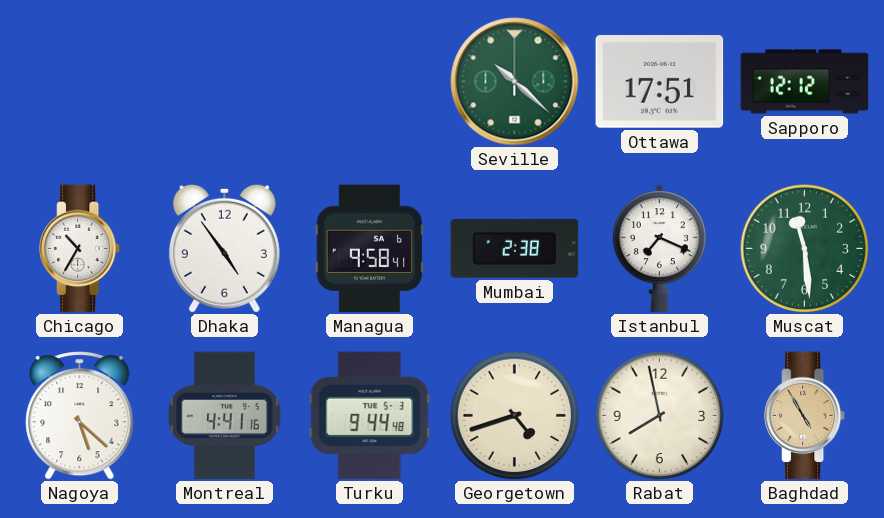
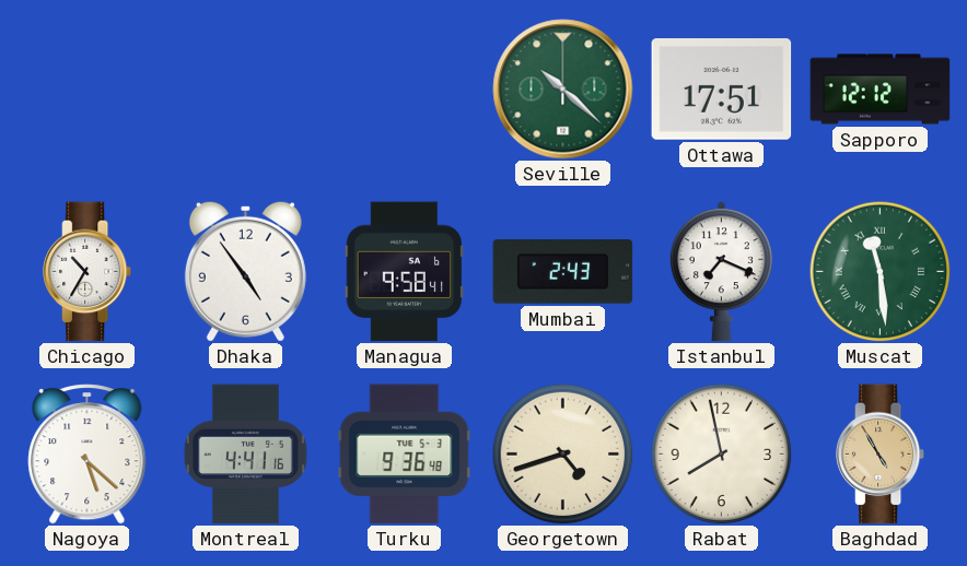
Mumbai: 2:38 -> 2:43 (563, 272)
Muscat numerals: Arabic -> Roman (879, 271)
Turku: 9:44 -> 9:36 (405, 455)
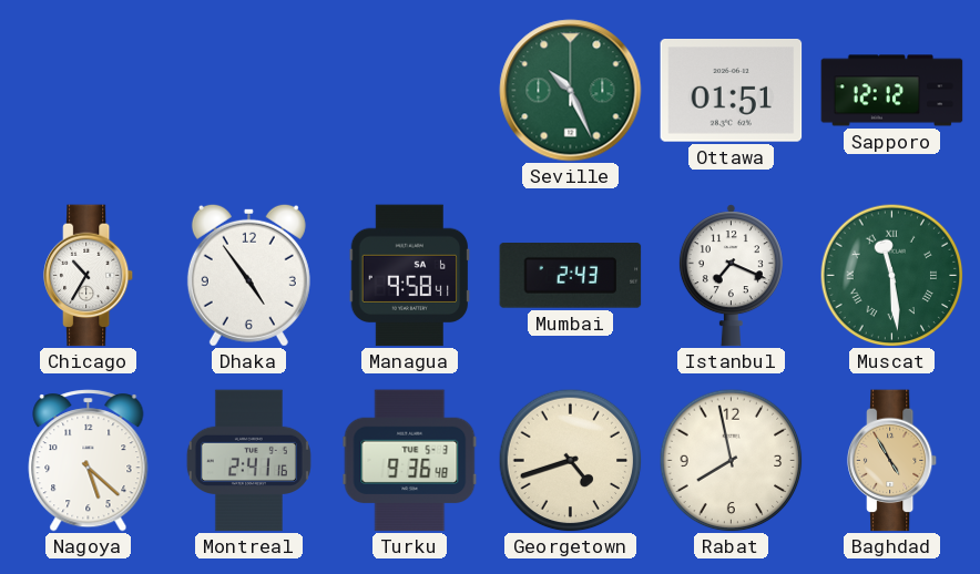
Seville: 10:22 -> 10:26 (571, 91)
Ottawa: 17:51 -> 01:51 (732, 91)
Montreal: 4:41 -> 2:41 (248, 461)
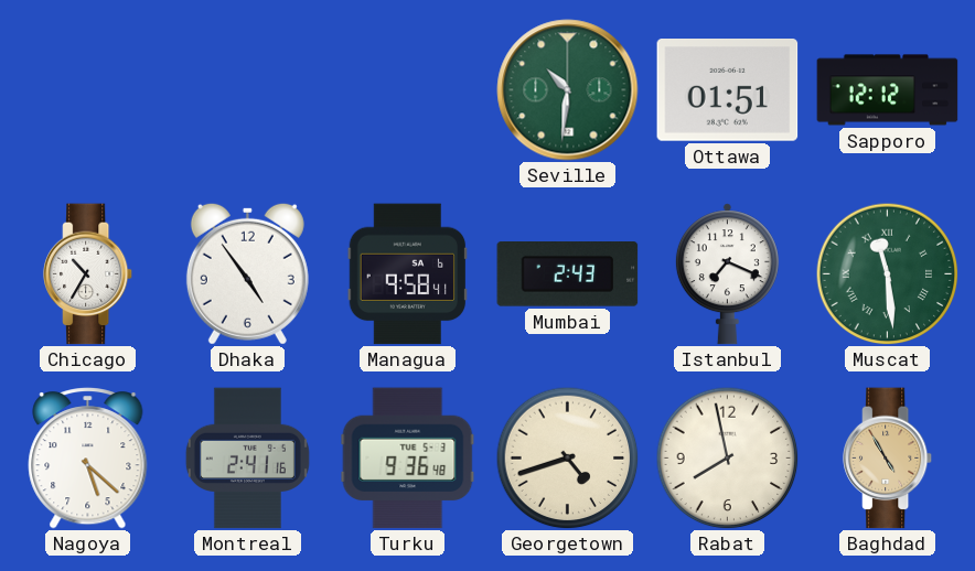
Seville: 10:26 -> 10:31 (568, 90)
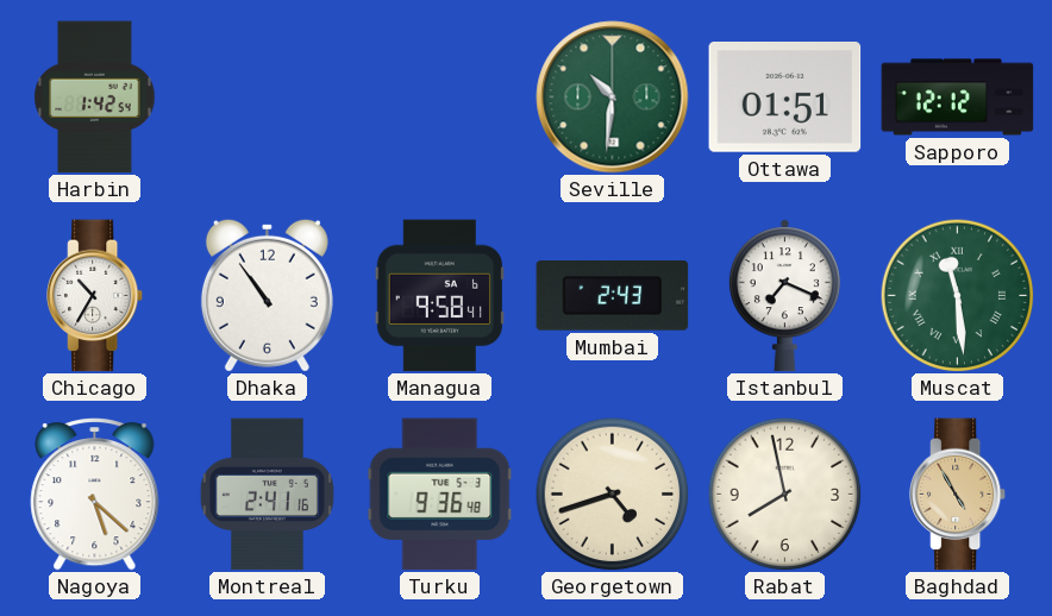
Harbin: none -> 1:42 (95, 98)
Dhaka: 4:54 -> 10:54 (267, 295)
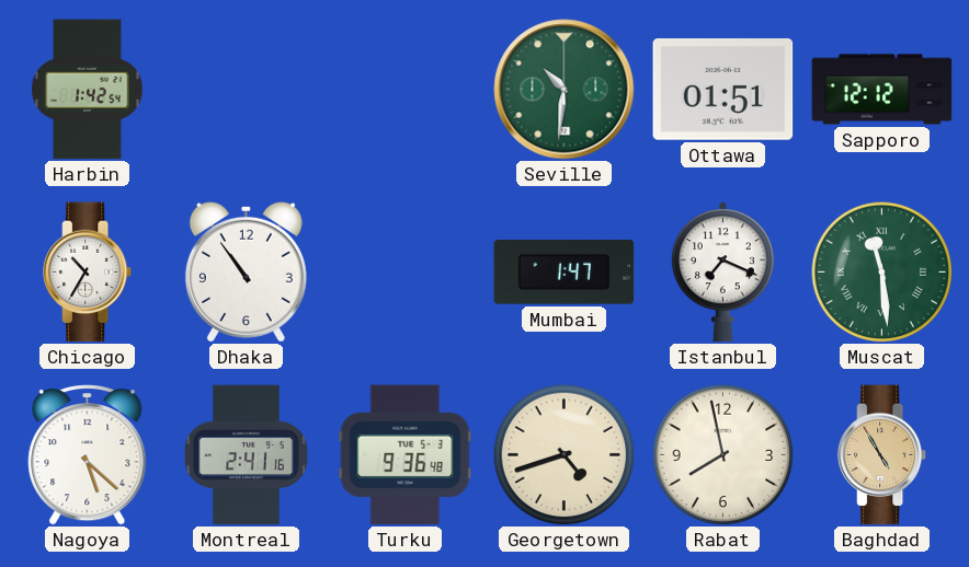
Managua: 9:58 -> none (440, 296)
Mumbai: 2:43 -> 1:47 (565, 273)
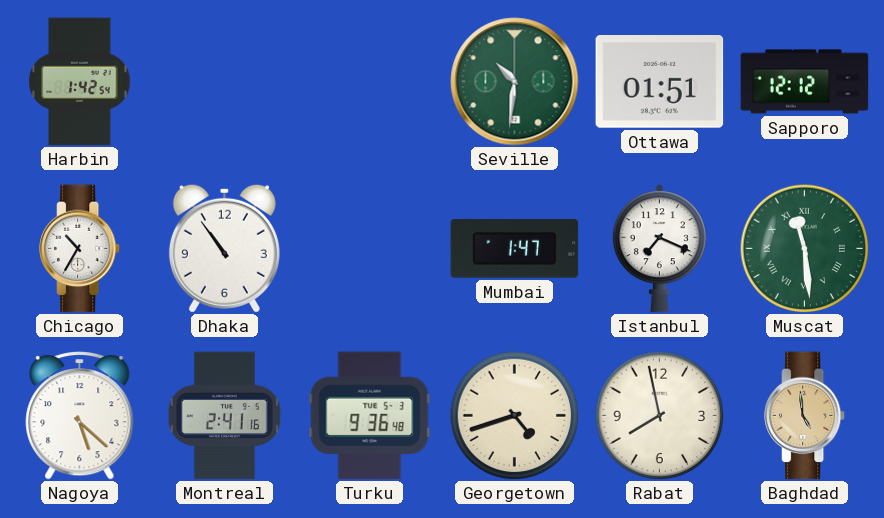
Baghdad: 4:55 -> 4:59 (805, 416)
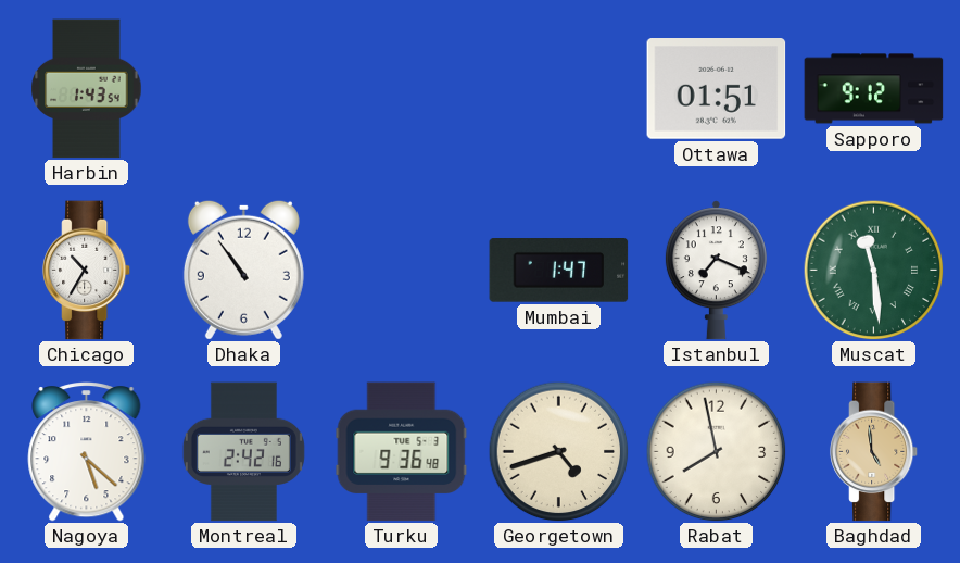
Harbin: 1:42 -> 1:43 (87, 89)
Seville: 10:31 -> none (515, 82)
Sapporo: 12:12 -> 9:12 (874, 89)
Montreal: 2:41 -> 2:42 (243, 452)
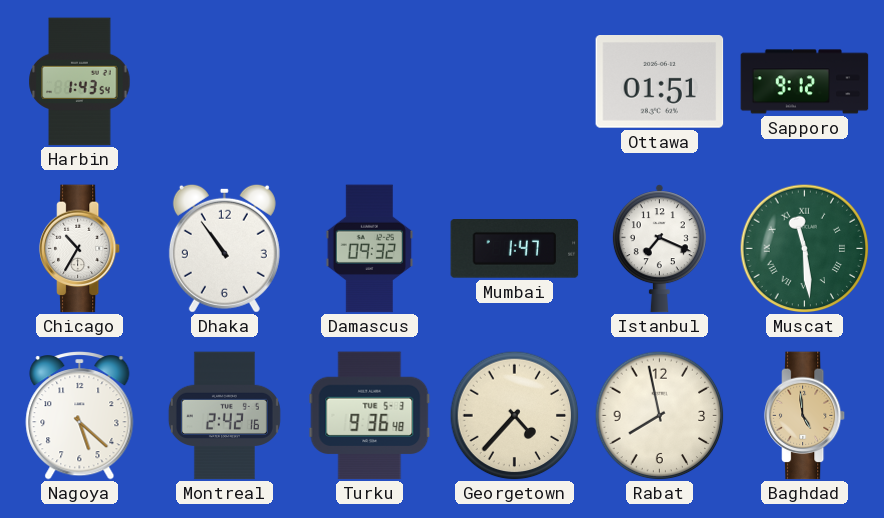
Damascus: none -> 09:32 (370, 249)
Georgetown: 4:42 -> 4:37 (514, 415)
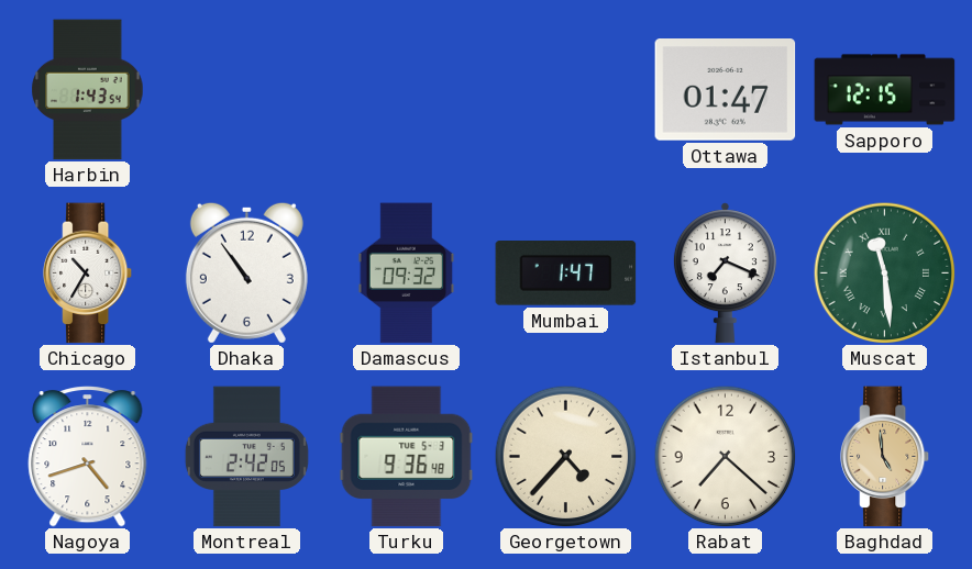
Ottawa: 01:51 -> 01:47 (726, 90)
Sapporo: 9:12 -> 12:15 (885, 90)
Nagoya: 5:22 -> 4:42 (88, 457)
Montreal: 2:42:16 -> 2:42:05 (246, 457)
Rabat: 7:58 -> 7:22 (725, 456)
